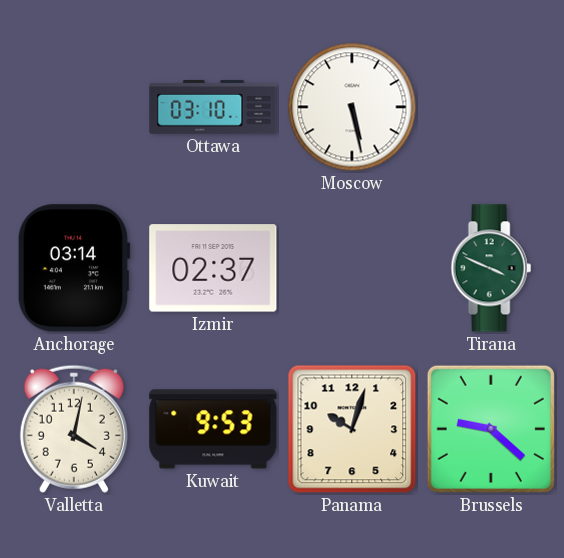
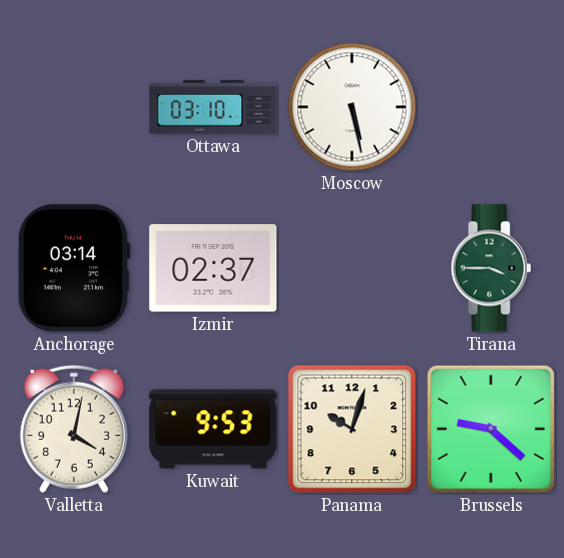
Tirana: 3:49 -> 3:45 (491, 268)
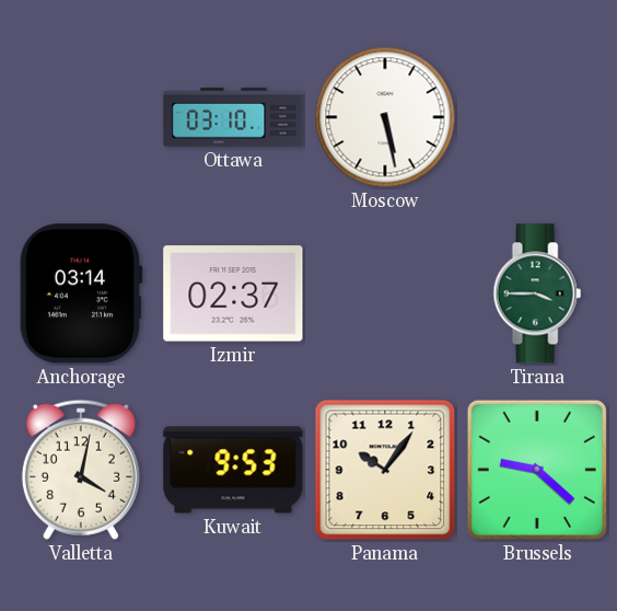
Panama: 10:03 -> 10:06 (385, 470)
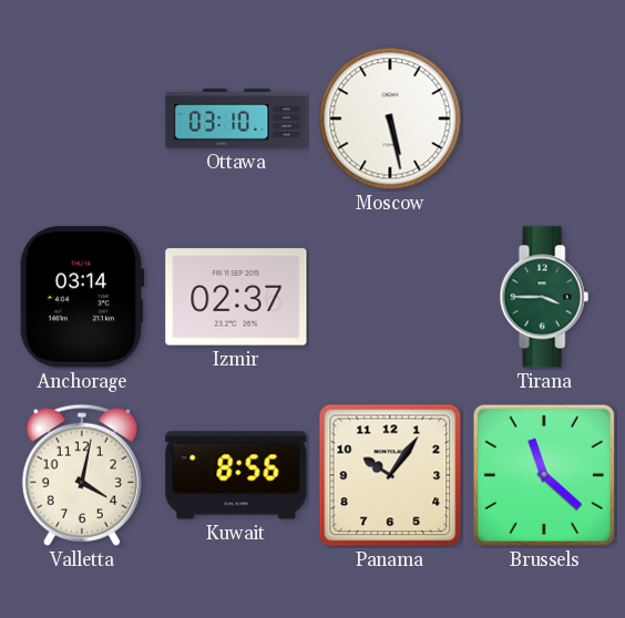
Kuwait: 9:53 -> 8:56 (236, 475)
Brussels: 9:22 -> 11:22 (544, 475)
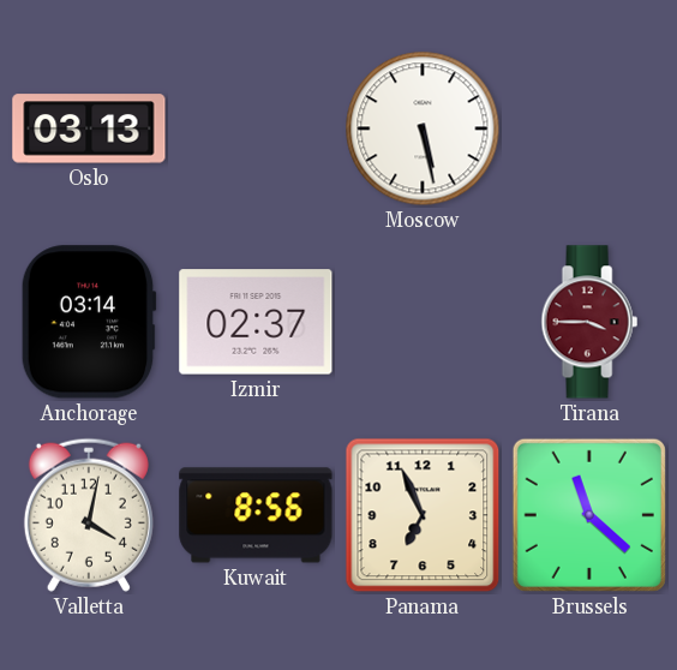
Oslo: none -> 03:13 (89, 128)
Ottawa: 03:10 -> none (236, 119)
Tirana dial: green -> burgundy (589, 322)
Panama: 10:06 -> 6:56 (423, 515)
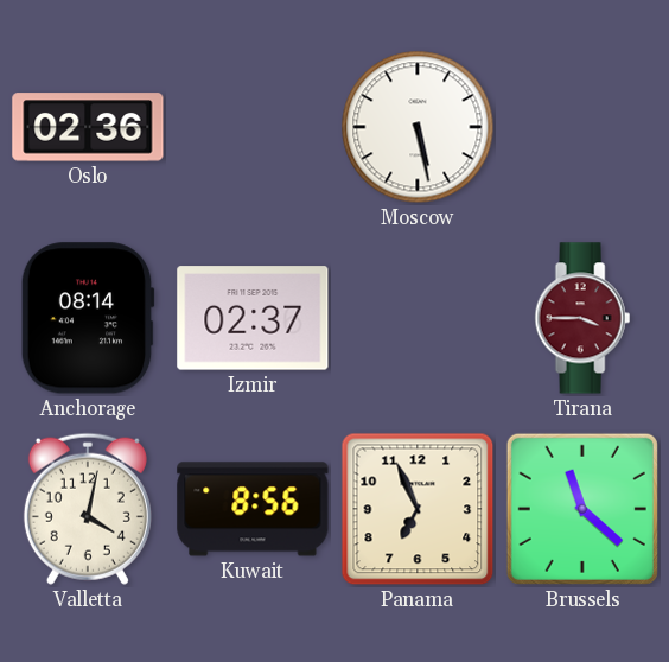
Oslo: 03:13 -> 02:36 (88, 127)
Anchorage: 03:14 -> 08:14 (88, 318)
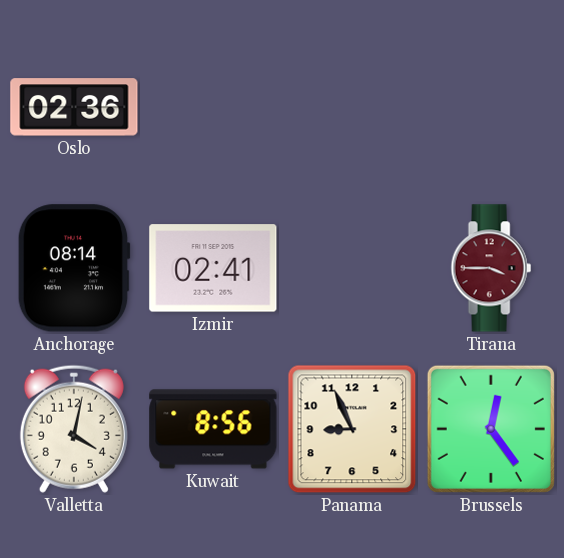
Moscow: 5:28 -> none (418, 127)
Izmir: 02:37 -> 02:41 (213, 268)
Panama: 6:56 -> 8:56 (352, 429)
Brussels: 11:22 -> 12:24 (491, 429)
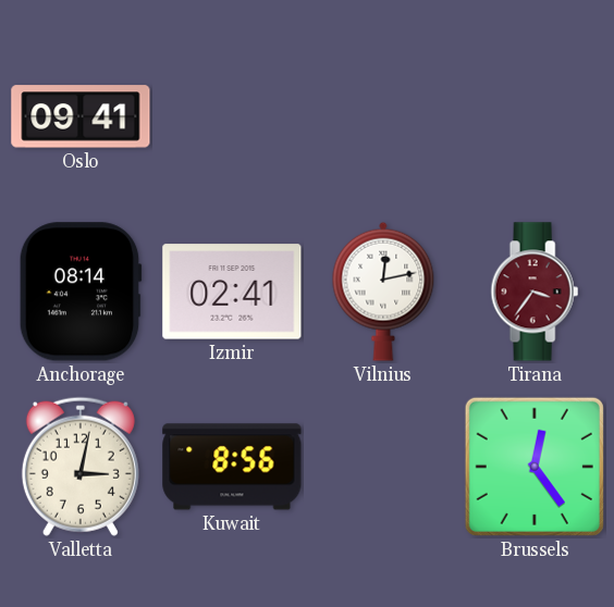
Oslo: 02:36 -> 09:41 (81, 116)
Vilnius: none -> 12:13 (383, 292)
Tirana: 3:45 -> 3:36 (535, 292)
Valletta: 4:02 -> 3:02 (81, 467)
Panama: 8:56 -> none (352, 429)
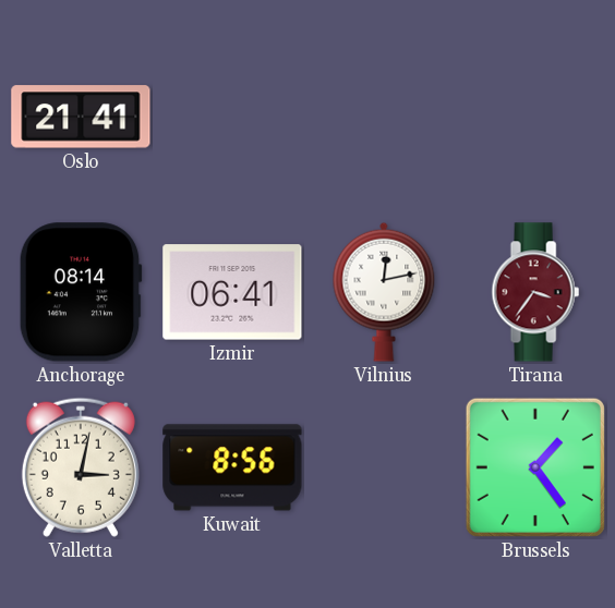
Oslo: 09:41 -> 21:41 (81, 117)
Izmir: 02:41 -> 06:41 (232, 292)
Brussels: 12:24 -> 1:24 (535, 467)
